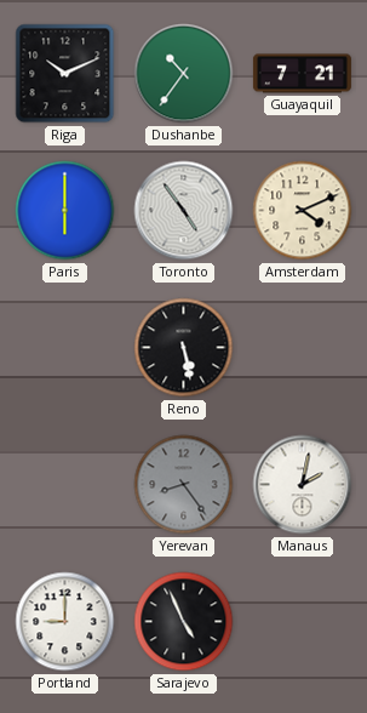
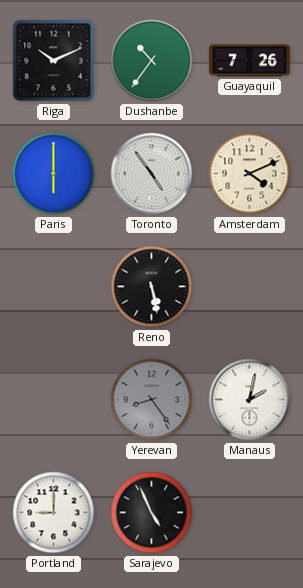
Guayaquil: 7:21 -> 7:26 (249, 61)
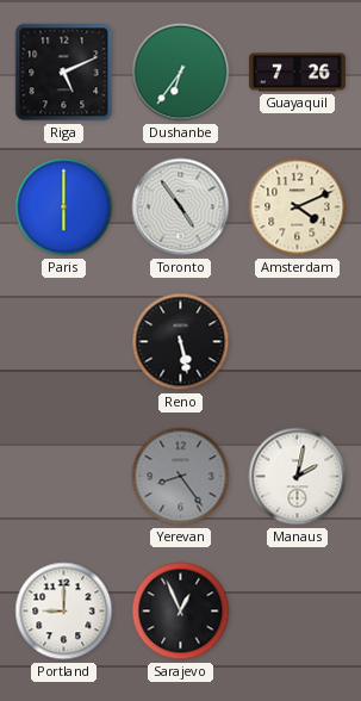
Riga: 10:11 -> 5:11 (64, 73)
Dushanbe: 10:36 -> 6:36 (181, 73)
Sarajevo: 4:56 -> 12:56 (181, 612)
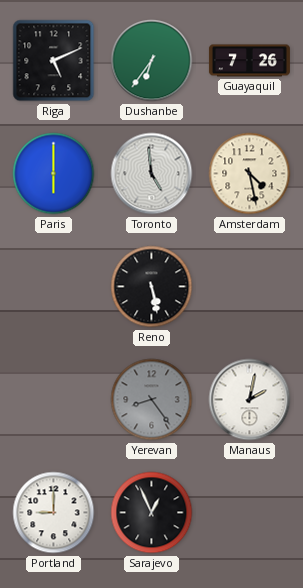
Toronto: 4:54 -> 4:59 (152, 174)
Amsterdam: 4:11 -> 4:28 (250, 174)
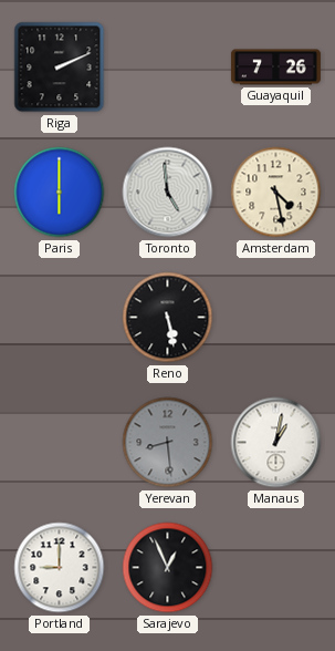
Riga: 5:11 -> 2:11 (60, 68)
Dushanbe: 6:36 -> none (152, 61)
Yerevan: 8:24 -> 8:29 (168, 443)
Manaus: 2:02 -> 1:02 (276, 443)
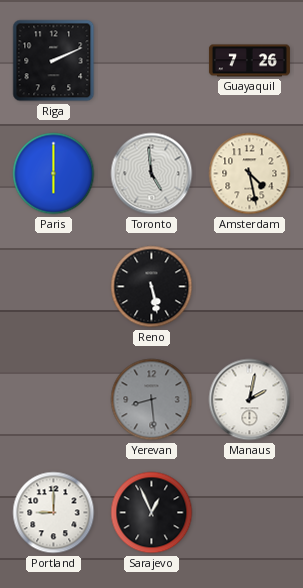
Manaus: 1:02 -> 2:02 (250, 400)
